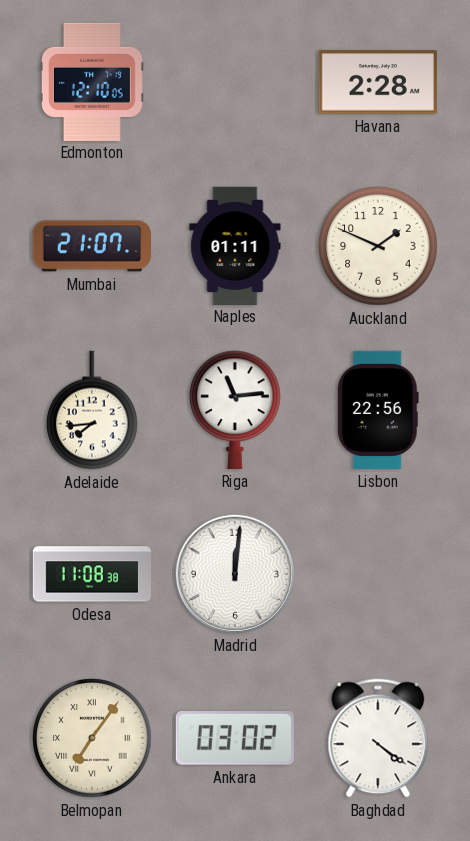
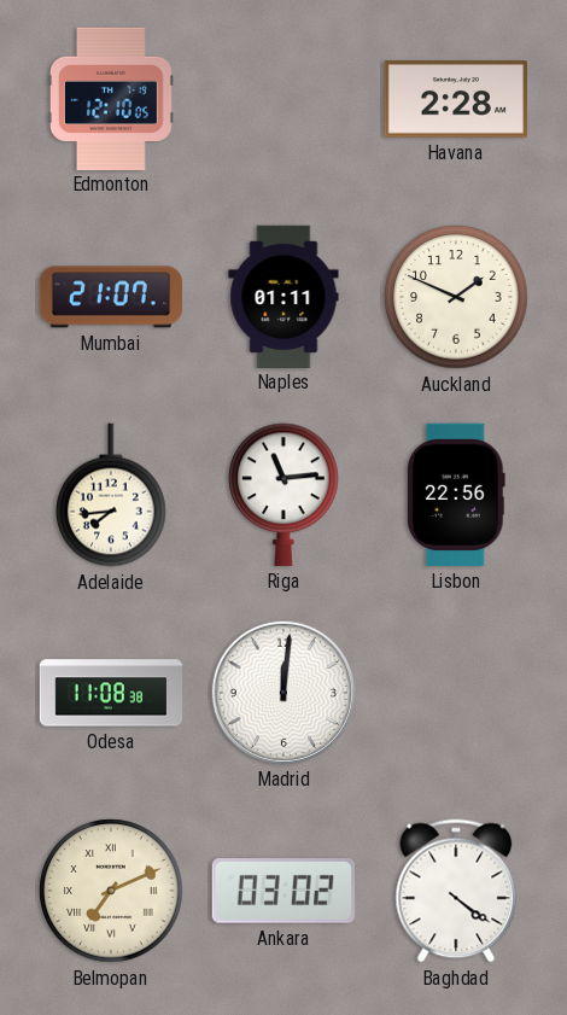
Belmopan: 7:06 -> 7:11 (111, 891)
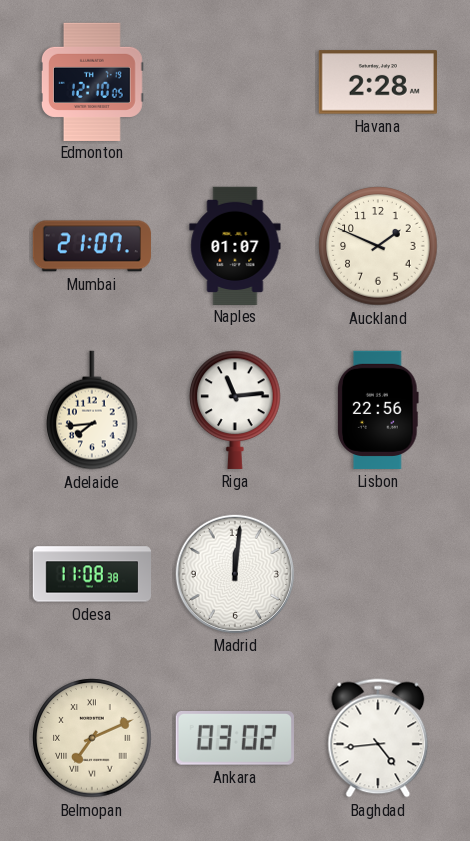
Naples: 01:11 -> 01:07 (235, 245)
Baghdad: 4:21 -> 4:44 (378, 738)
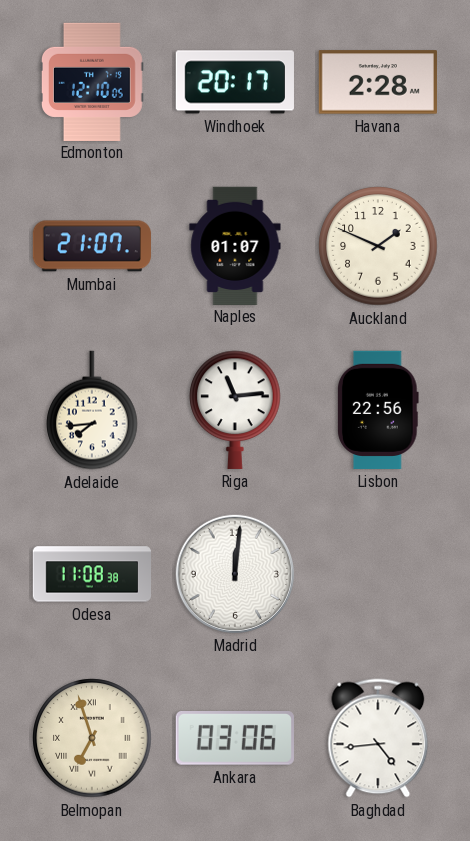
Windhoek: none -> 20:17 (235, 82)
Belmopan: 7:11 -> 6:57 (92, 738)
Ankara: 03:02 -> 03:06 (235, 738)
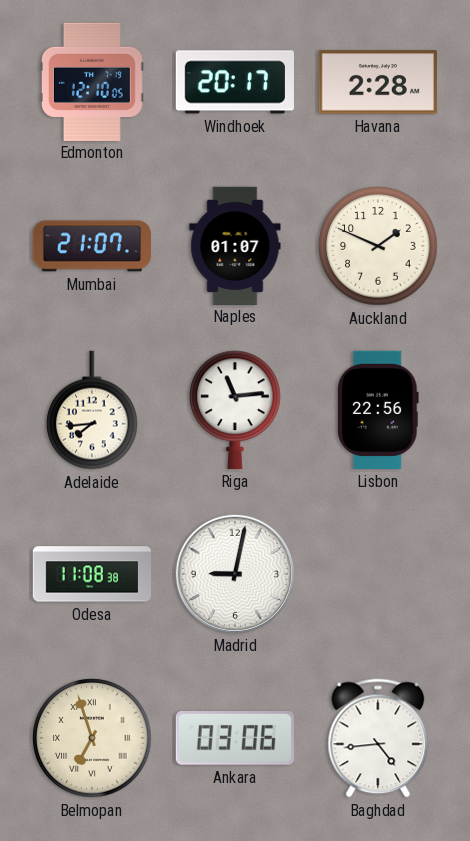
Madrid: 12:01 -> 9:02 (235, 574)
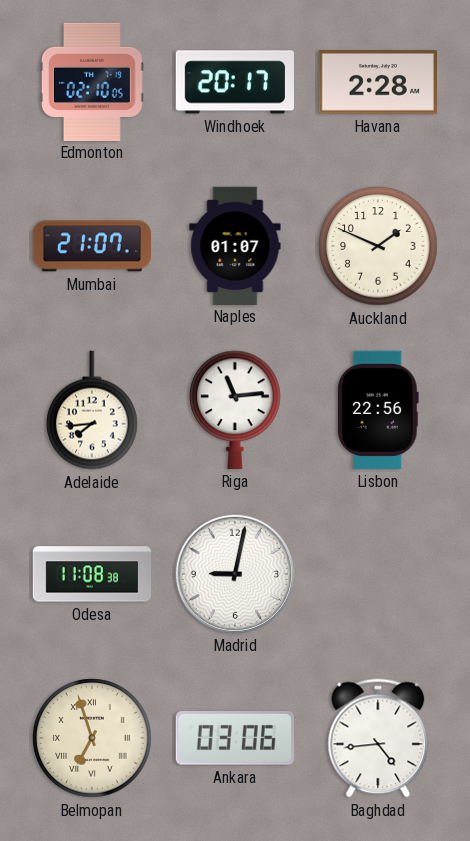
Edmonton: 12:10 -> 02:10 (92, 81)
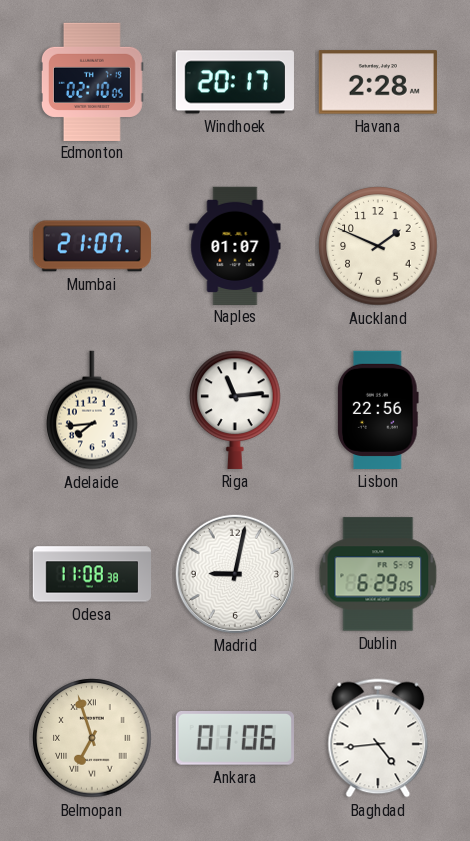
Dublin: none -> 6:29 (378, 574)
Ankara: 03:06 -> 01:06 (235, 738)
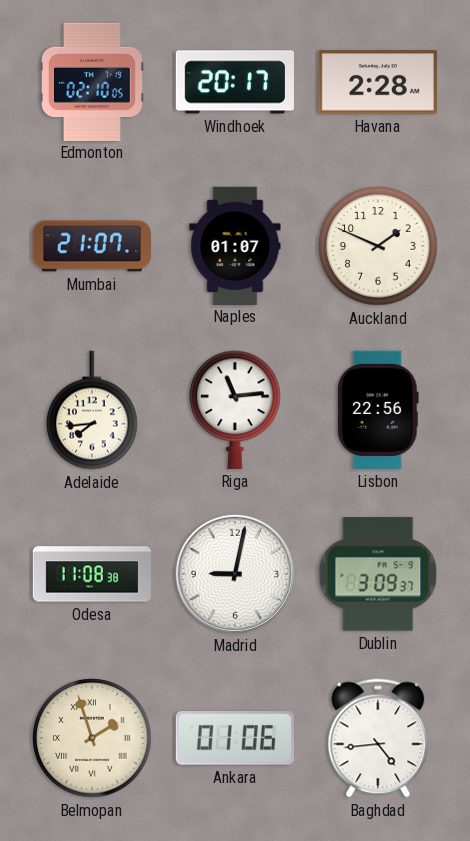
Dublin: 6:29 -> 3:09 (378, 574)
Belmopan: 6:57 -> 1:57 (92, 738)
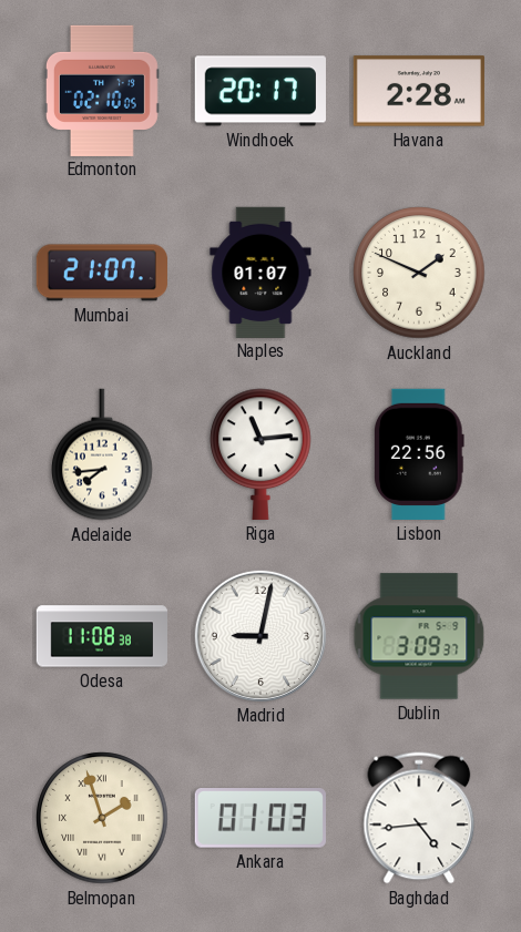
Ankara: 01:06 -> 01:03 (260, 818)
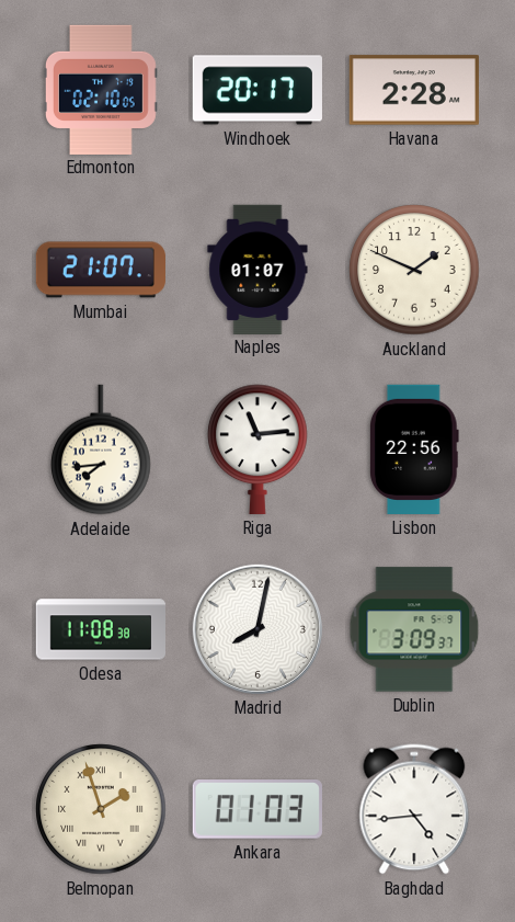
Madrid: 9:02 -> 8:02 (257, 629)
